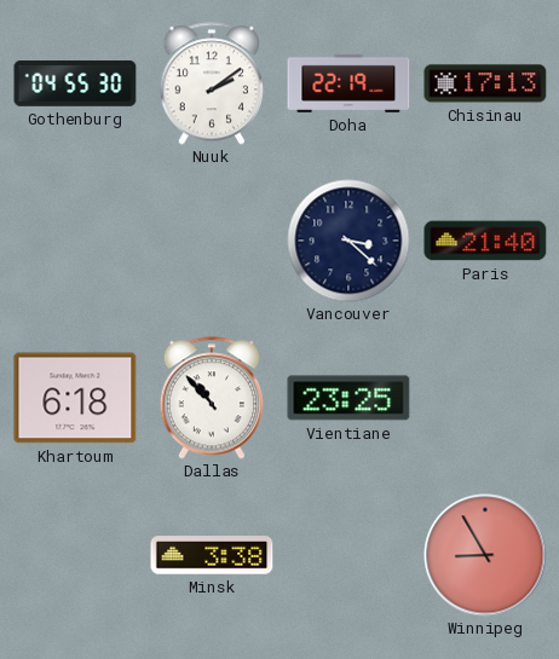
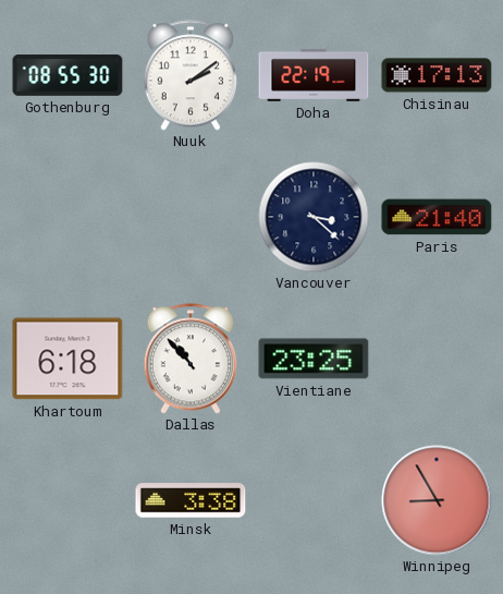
Gothenburg: 04:55 -> 08:55 (68, 75)
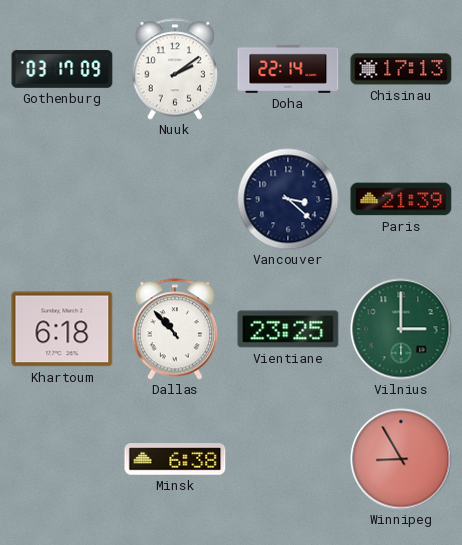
Gothenburg: 08:55 -> 03:17 (62, 69)
Doha: 22:19 -> 22:14 (288, 69)
Paris: 21:40 -> 21:39 (401, 199)
Vilnius: none -> 3:00 (401, 329)
Minsk: 3:38 -> 6:38 (175, 459)
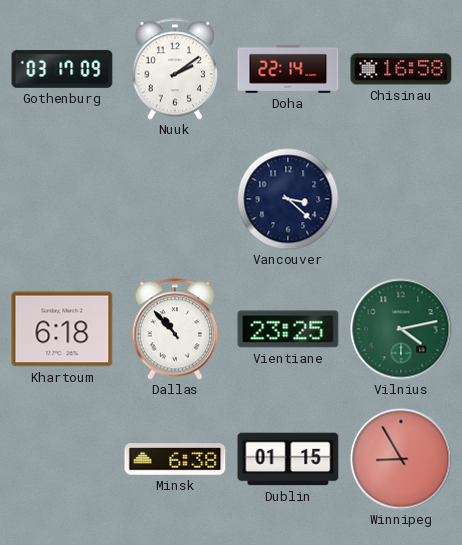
Chisinau: 17:13 -> 16:58 (401, 69)
Paris: 21:39 -> none (401, 199)
Vilnius: 3:00 -> 4:13 (401, 329)
Dublin: none -> 01:15 (288, 459)
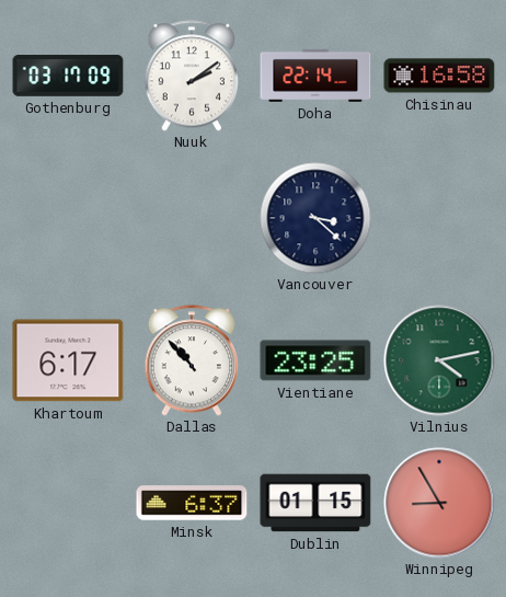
Khartoum: 6:18 -> 6:17 (68, 360)
Minsk: 6:38 -> 6:37 (192, 503)
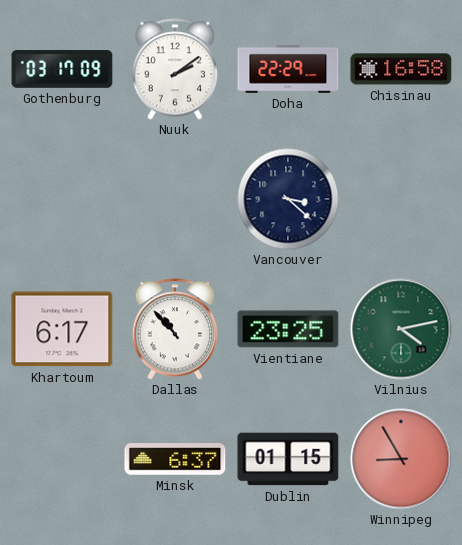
Doha: 22:14 -> 22:29 (288, 69)
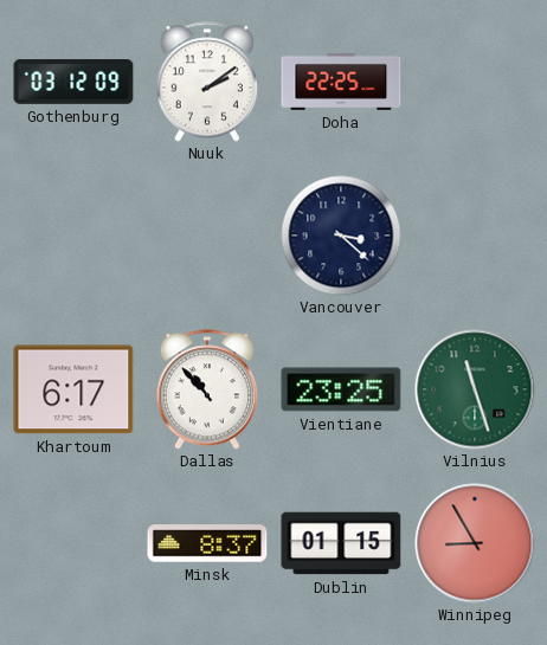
Gothenburg: 03:17 -> 03:12 (73, 82)
Doha: 22:29 -> 22:25 (341, 82)
Chisinau: 16:58 -> none (401, 69)
Vilnius: 4:13 -> 11:27 (475, 389)
Minsk: 6:37 -> 8:37 (207, 543)
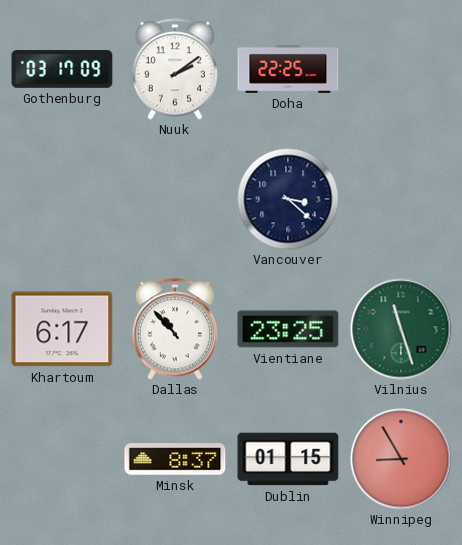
Gothenburg: 03:12 -> 03:17 (62, 69)
